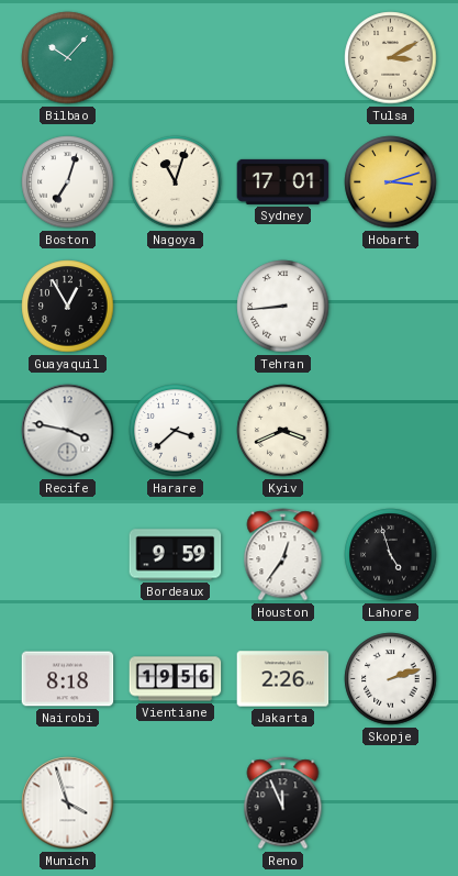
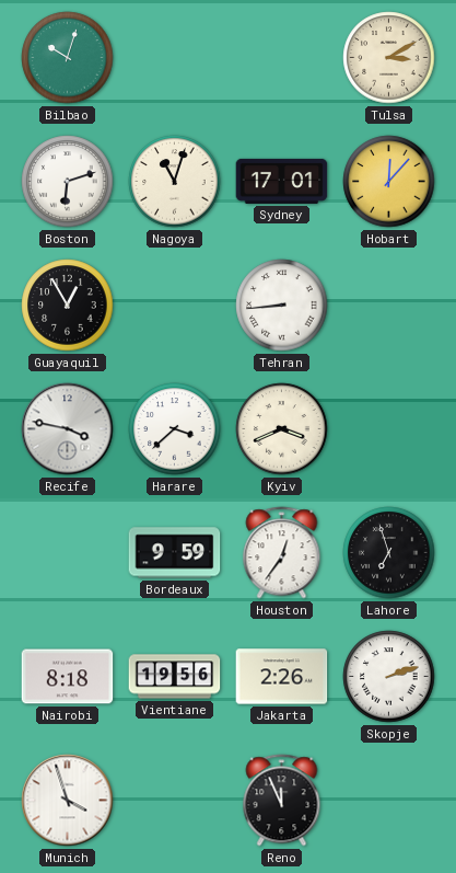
Bilbao: 10:07 -> 10:03 (68, 58)
Boston: 7:03 -> 6:12 (68, 182)
Hobart: 3:12 -> 12:07 (389, 182)
Lahore: 4:57 -> 6:57 (389, 553)
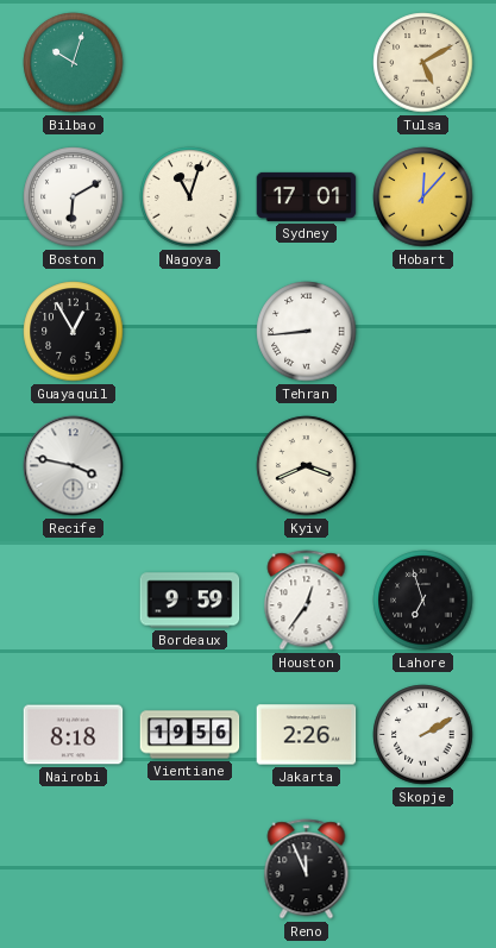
Tulsa: 3:10 -> 5:10 (423, 63)
Boston: 6:12 -> 6:10 (74, 197)
Harare: 3:38 -> none (175, 429)
Skopje: 2:12 -> 2:10 (423, 735)
Munich: 3:57 -> none (68, 801)
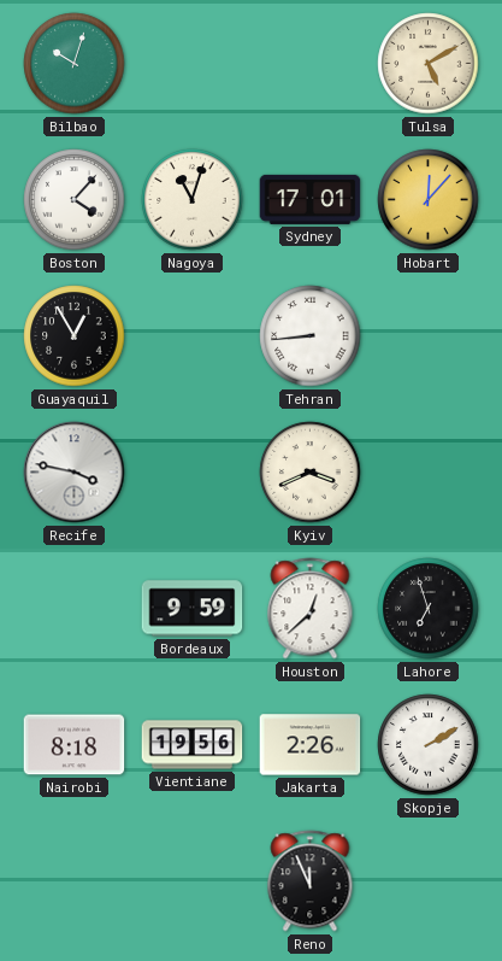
Boston: 6:10 -> 4:07 (75, 200)
Houston: 12:36 -> 12:38 (311, 609)
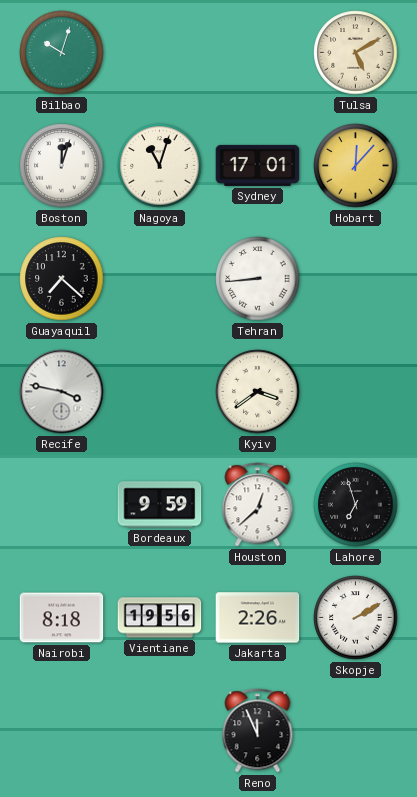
Boston: 4:07 -> 12:03 (62, 166)
Guayaquil: 12:55 -> 7:22 (62, 279)
Kyiv: 3:41 -> 3:39 (258, 392)
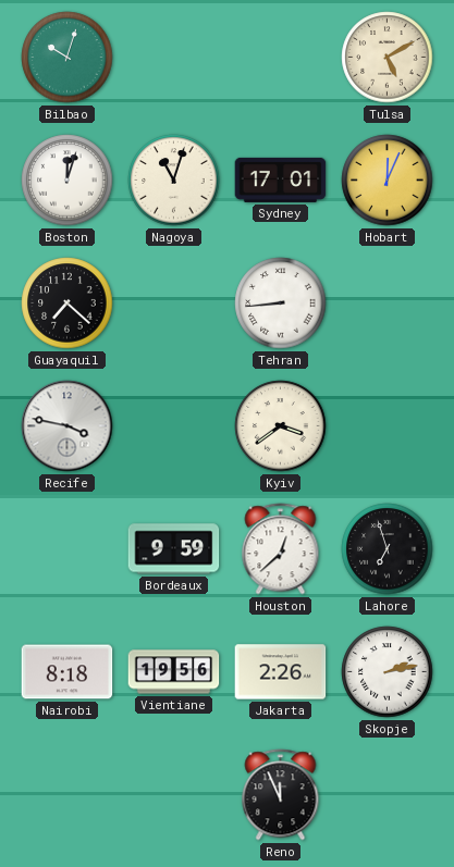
Hobart: 12:07 -> 12:04 (388, 181)
Skopje: 2:10 -> 2:13 (388, 672)
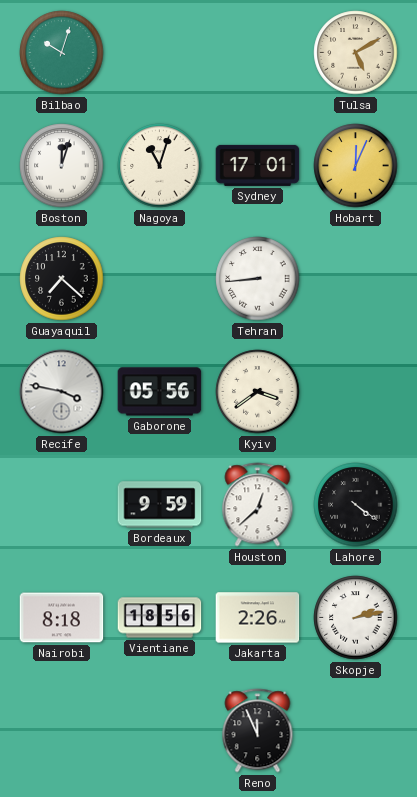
Gaborone: none -> 05:56 (160, 392)
Lahore: 6:57 -> 4:21 (356, 505)
Vientiane: 19:56 -> 18:56 (160, 618)
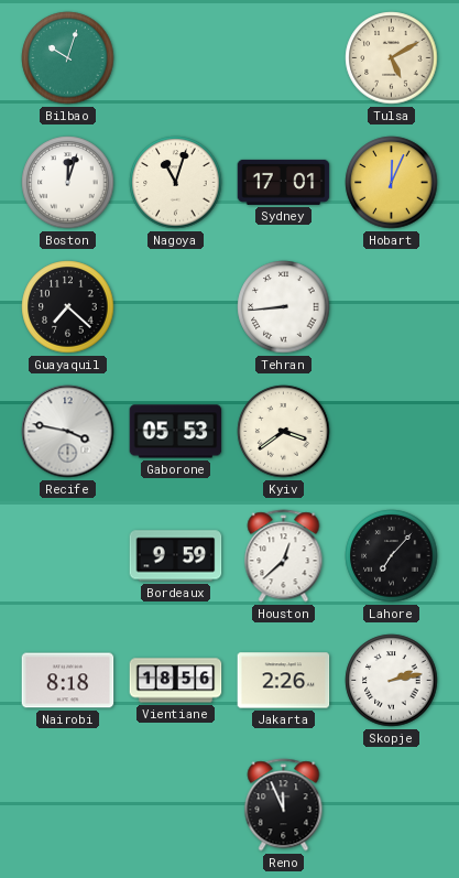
Gaborone: 05:56 -> 05:53 (176, 432)
Lahore: 4:21 -> 7:07 (392, 556)
